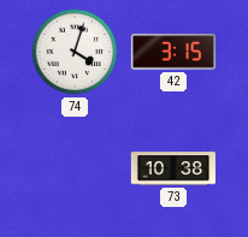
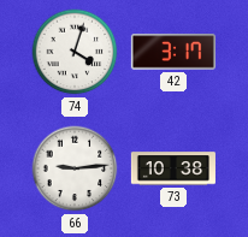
42: 3:15 -> 3:17 (173, 52)
66: none -> 9:14 (75, 168)
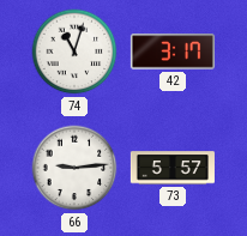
74: 4:03 -> 11:03 (74, 52)
73: 10:38 -> 5:57 (173, 168)
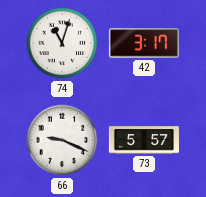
66: 9:14 -> 9:19 (62, 140)
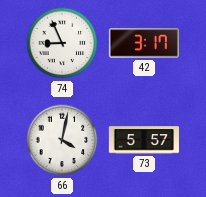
74: 11:03 -> 8:56 (62, 43)
66: 9:19 -> 4:02 (62, 140)
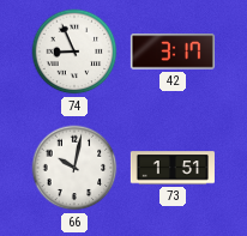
66: 4:02 -> 10:02 (74, 168)
73: 5:57 -> 1:51 (173, 168)
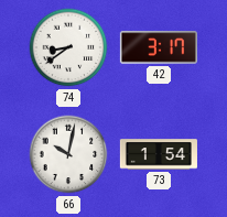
74: 8:56 -> 8:39 (68, 47)
73: 1:51 -> 1:54 (159, 154)
